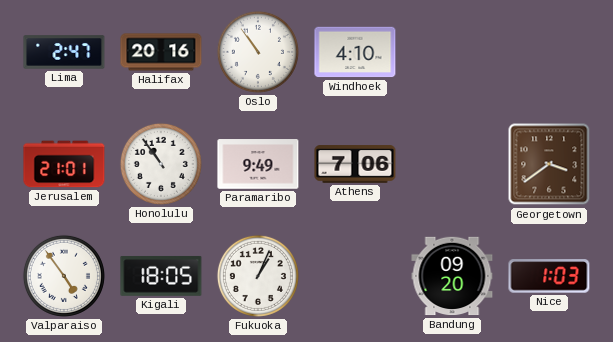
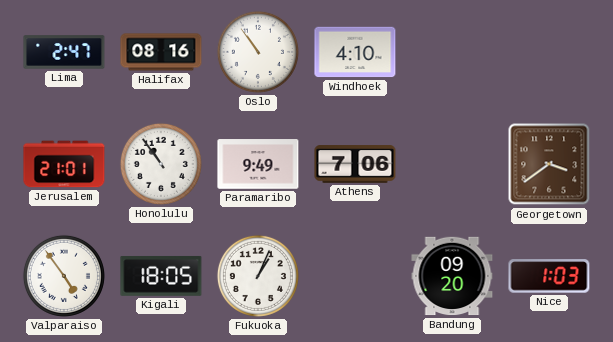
Halifax: 20:16 -> 08:16 (161, 52)
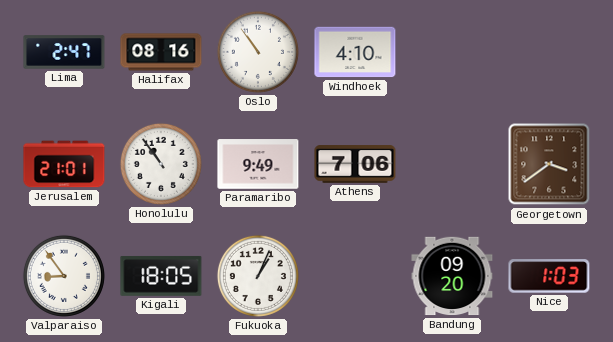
Valparaiso: 4:54 -> 8:54 (64, 276)
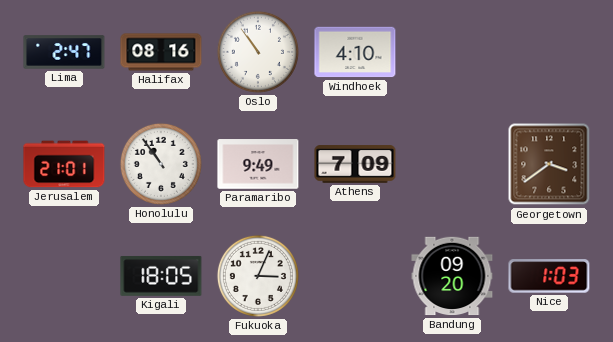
Athens: 7:06 -> 7:09 (355, 164)
Valparaiso: 8:54 -> none (64, 276)
Fukuoka: 1:04 -> 3:04 (258, 276)
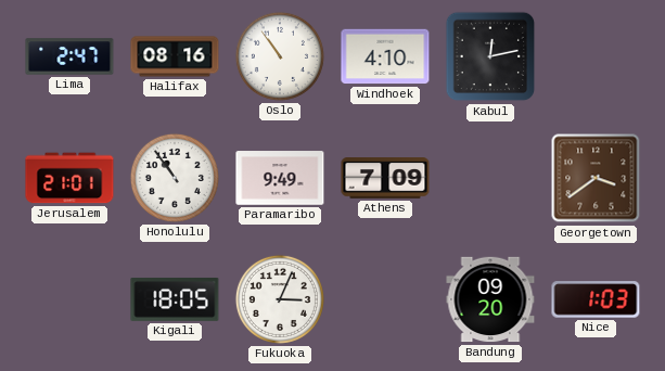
Kabul: none -> 12:13 (490, 56)
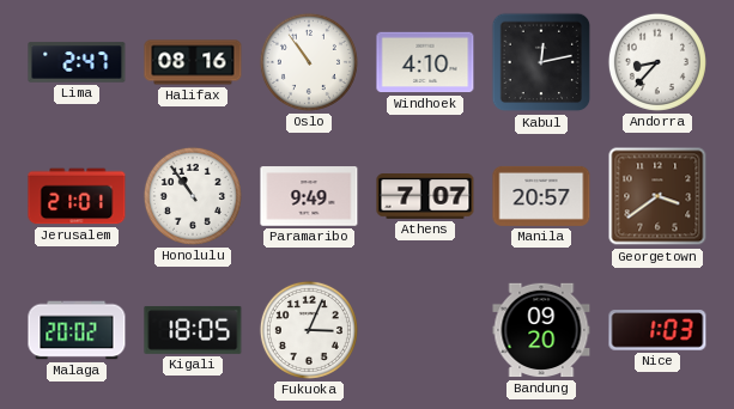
Andorra: none -> 8:37 (657, 62)
Athens: 7:09 -> 7:07 (425, 196)
Manila: none -> 20:57 (541, 196)
Malaga: none -> 20:02 (77, 330)
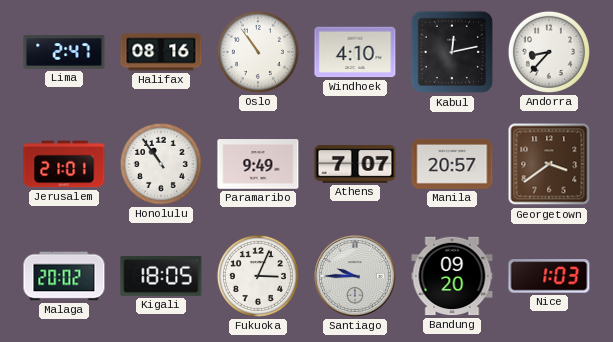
Santiago: none -> 9:45 (355, 276)
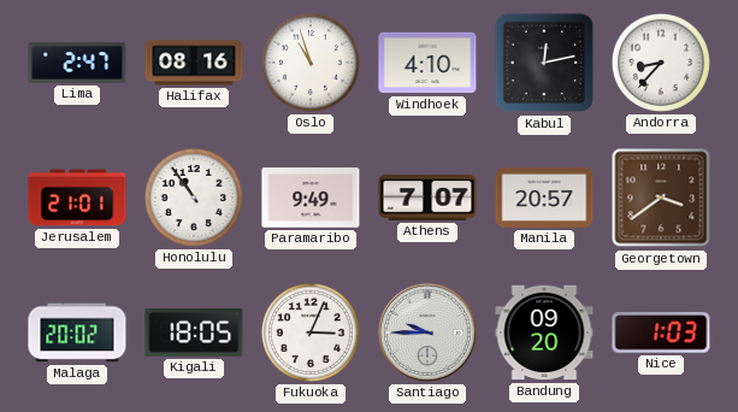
Oslo: 10:54 -> 10:57 (311, 63)
